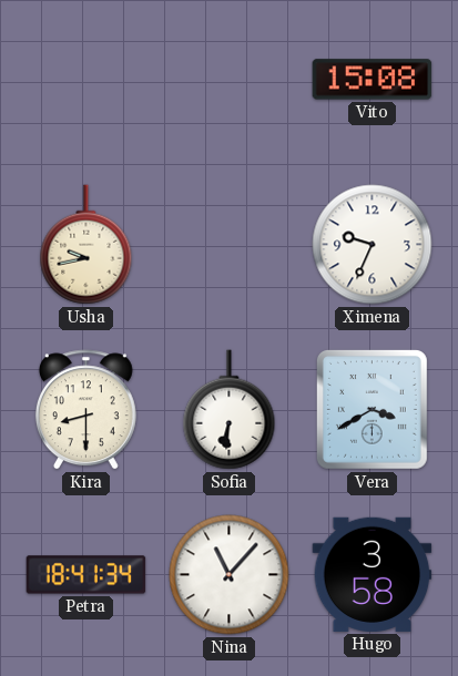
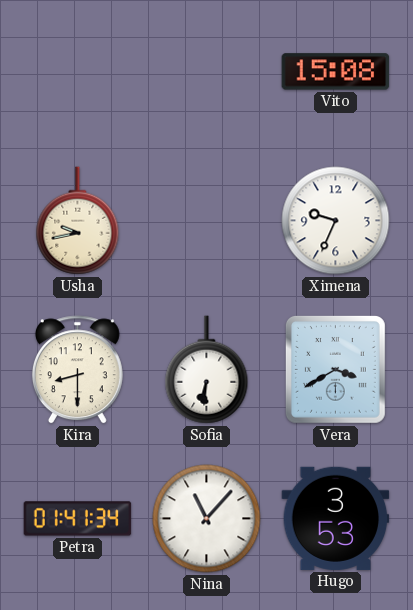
Petra: 18:41 -> 01:41 (78, 519)
Hugo: 3:58 -> 3:53 (336, 518)
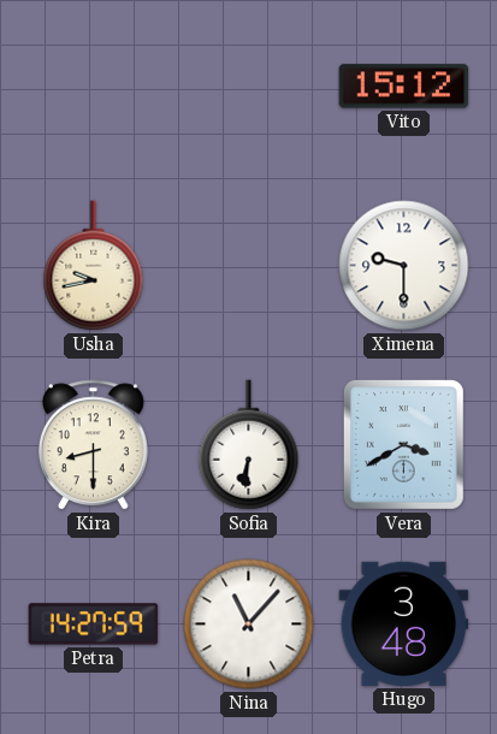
Vito: 15:08 -> 15:12 (404, 87)
Ximena: 9:34 -> 9:30 (404, 266)
Petra: 01:41 -> 14:27 (94, 625)
Hugo: 3:53 -> 3:48 (404, 623)
